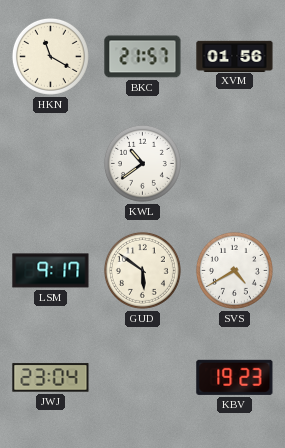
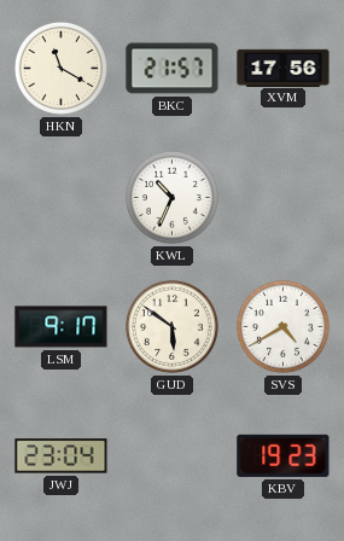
XVM: 01:56 -> 17:56 (284, 68)
KWL: 10:39 -> 10:34 (171, 197)
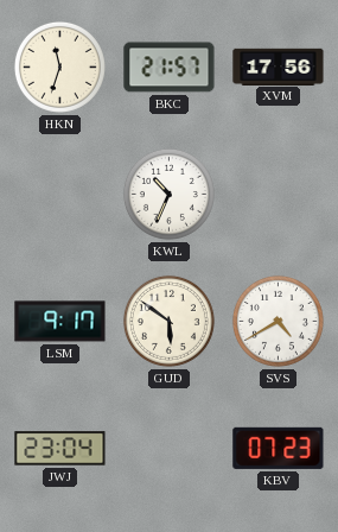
HKN: 11:20 -> 11:33 (59, 66)
KBV: 19:23 -> 07:23 (279, 448)
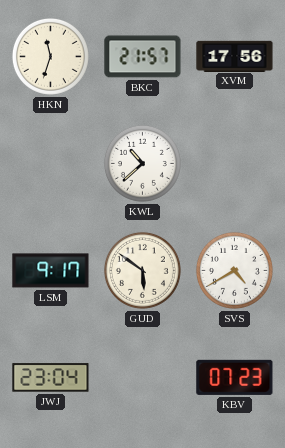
KWL: 10:34 -> 10:38 (142, 163)
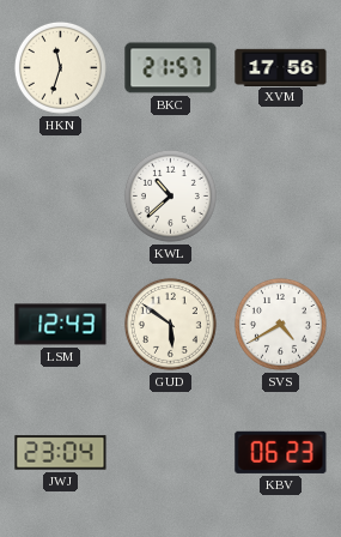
LSM: 9:17 -> 12:43 (61, 325)
KBV: 07:23 -> 06:23 (281, 452)
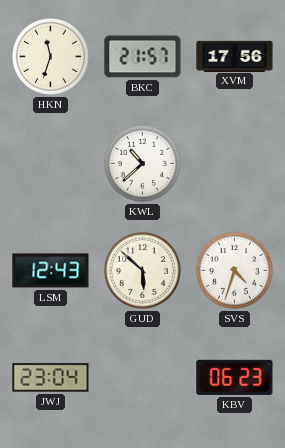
GUD: 5:51 -> 5:52 (142, 270)
SVS: 4:40 -> 4:33 (234, 270)
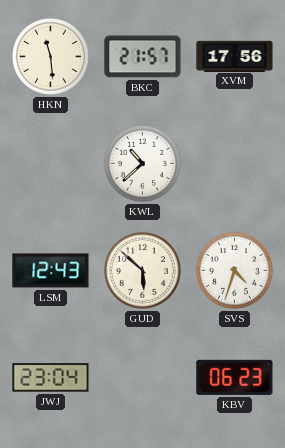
HKN: 11:33 -> 11:29 (50, 56)
